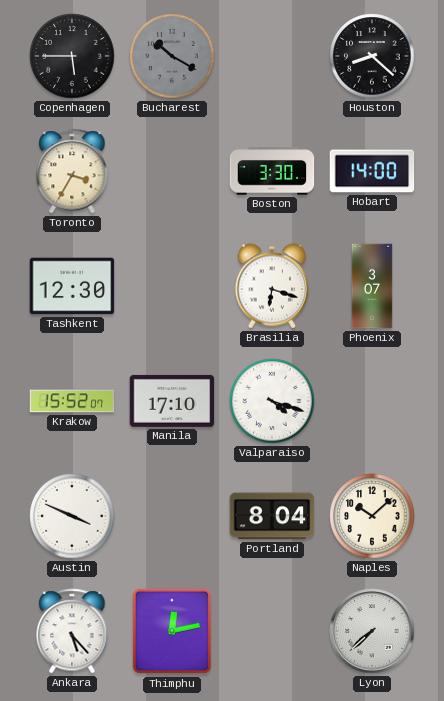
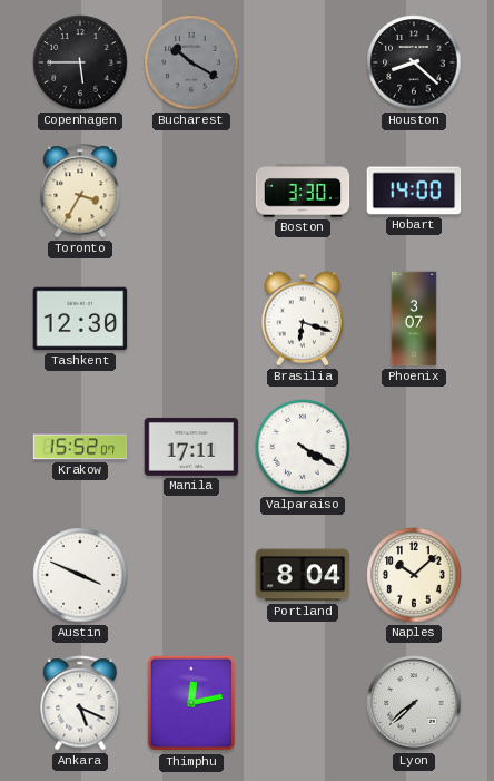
Manila: 17:10 -> 17:11 (191, 447)
Valparaiso: 4:18 -> 4:20 (303, 447)
Ankara: 5:23 -> 5:19 (80, 703)
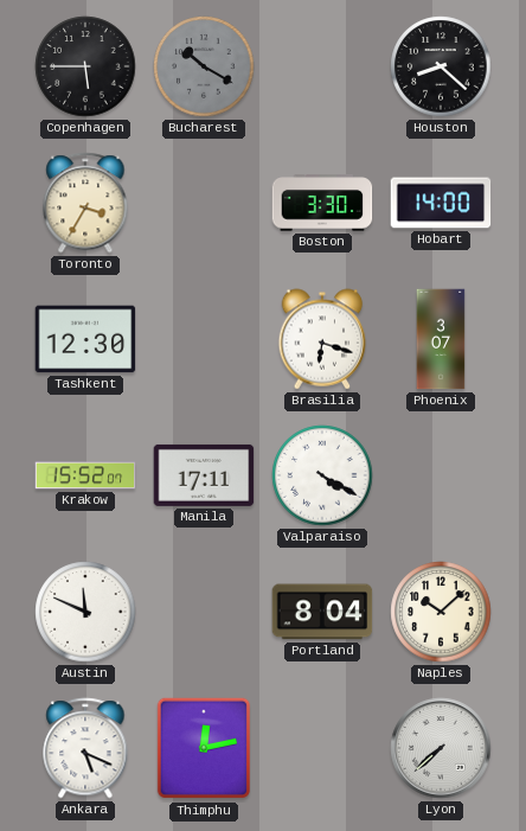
Austin: 3:49 -> 11:49 (85, 612)
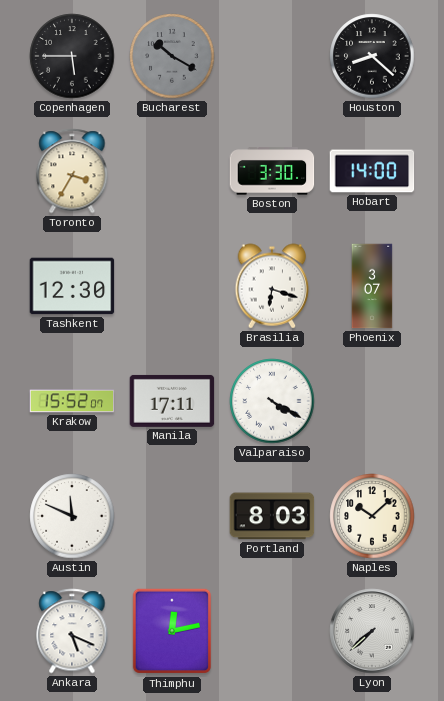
Portland: 8:04 -> 8:03 (272, 516)
